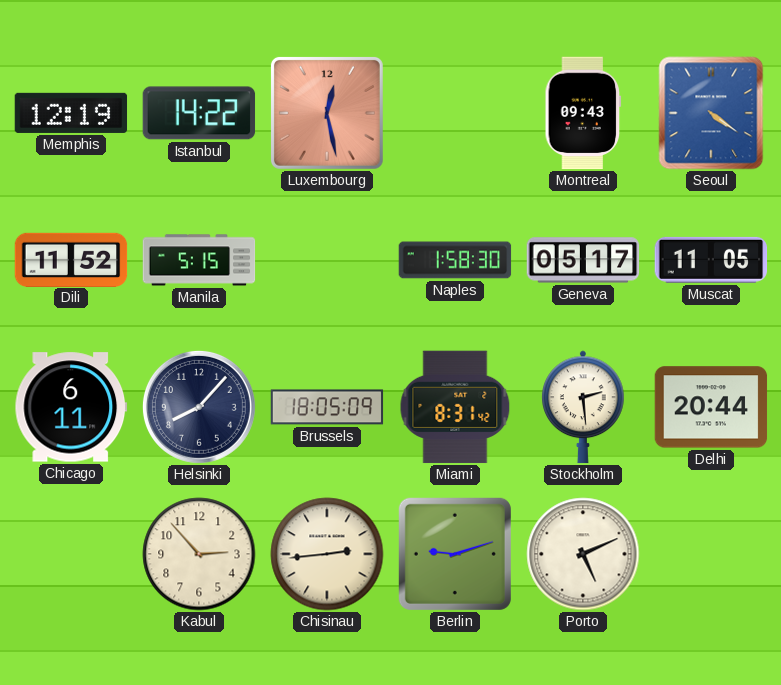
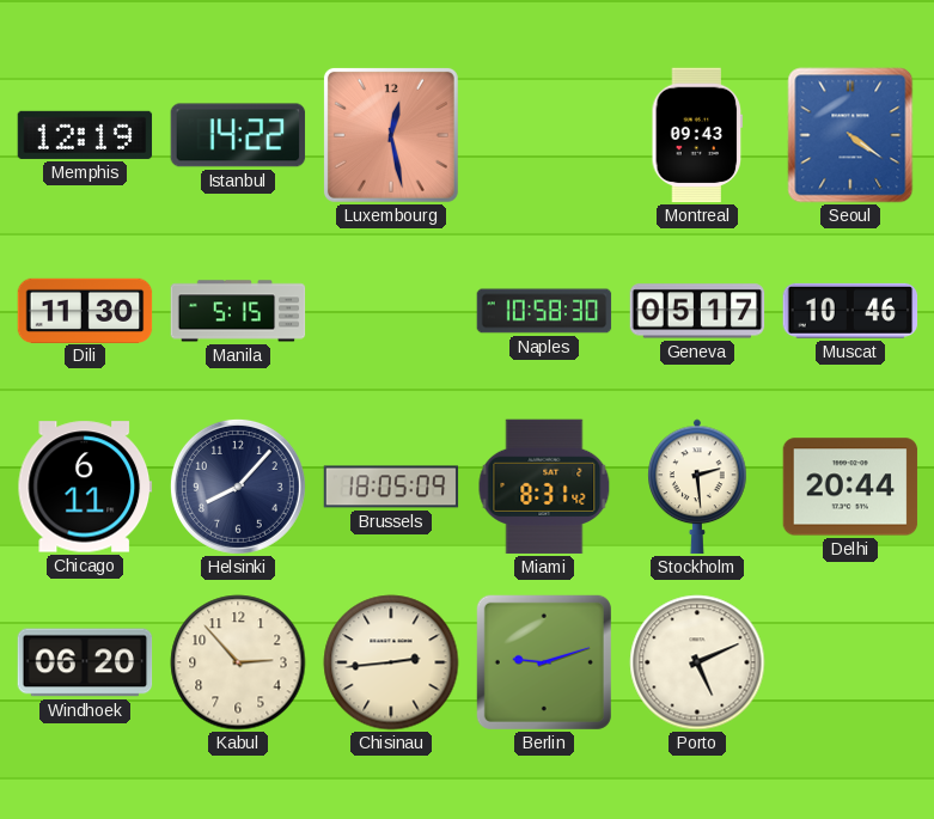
Dili: 11:52 -> 11:30 (85, 310)
Naples: 1:58 -> 10:58 (544, 311)
Muscat: 11:05 -> 10:46 (850, 311)
Windhoek: none -> 06:20 (85, 662)
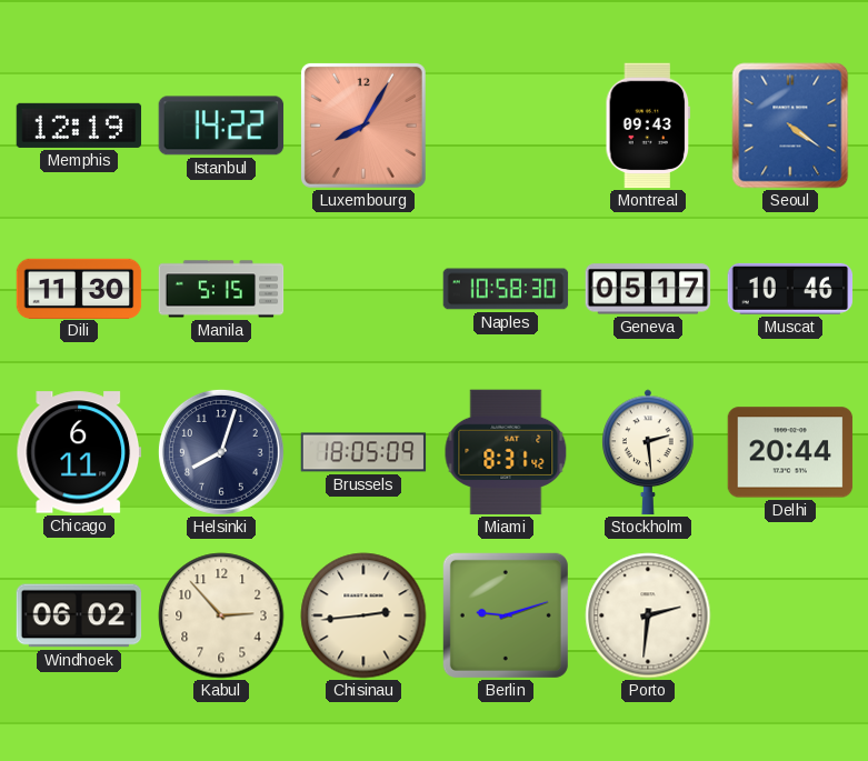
Luxembourg: 12:28 -> 8:05 (363, 126)
Helsinki: 8:07 -> 8:03 (221, 452)
Windhoek: 06:20 -> 06:02 (79, 615)
Porto: 5:11 -> 2:31 (648, 615)
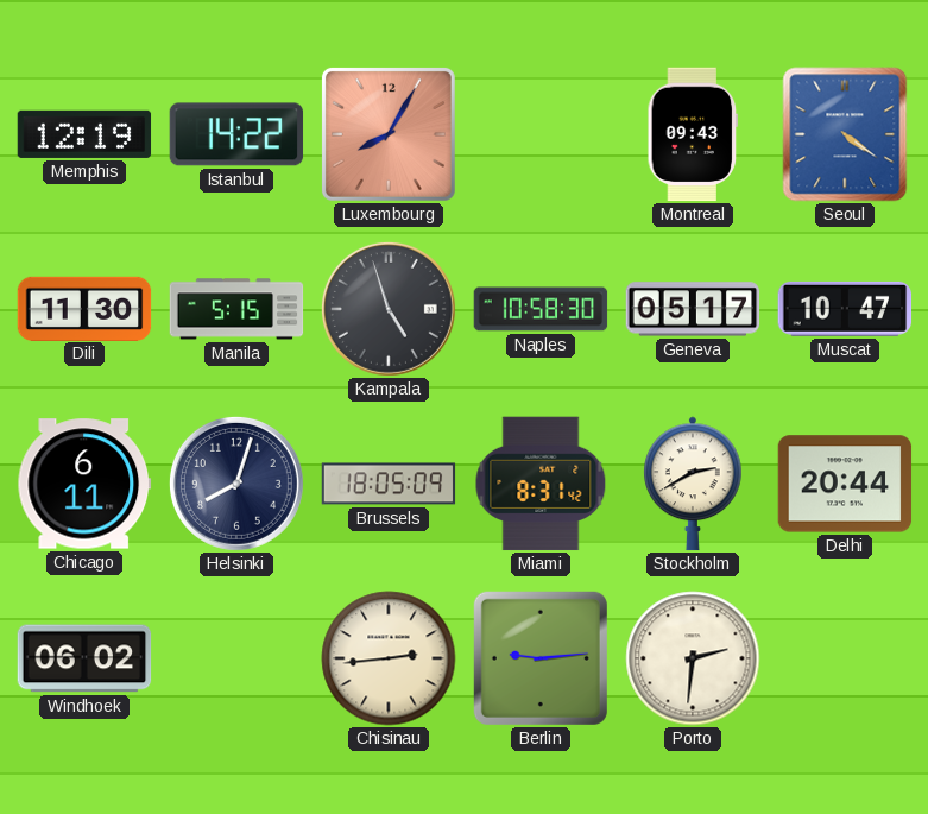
Kampala: none -> 4:57 (389, 309)
Muscat: 10:46 -> 10:47 (845, 309)
Stockholm: 2:29 -> 2:40 (694, 484)
Kabul: 2:53 -> none (221, 615)
Berlin: 9:12 -> 9:14 (541, 658)
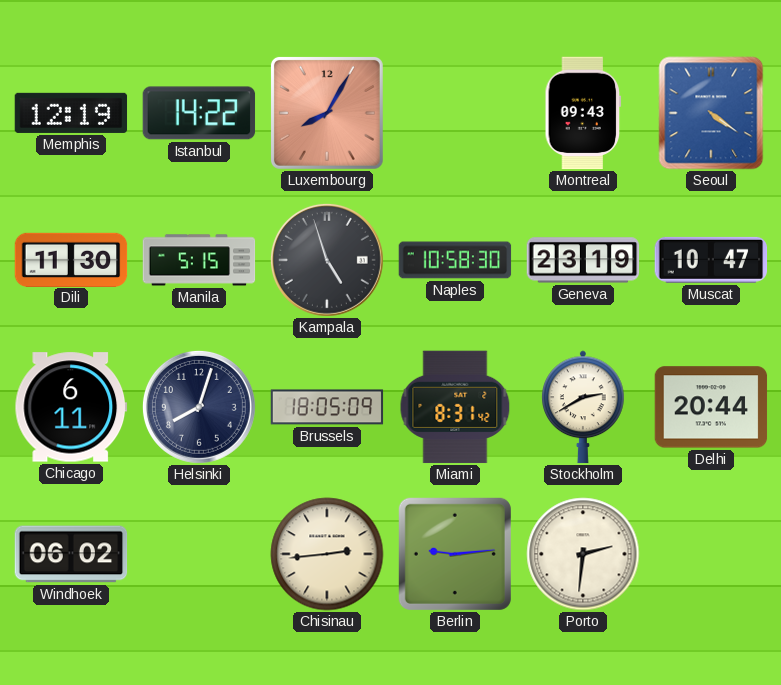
Geneva: 05:17 -> 23:19 (583, 260)
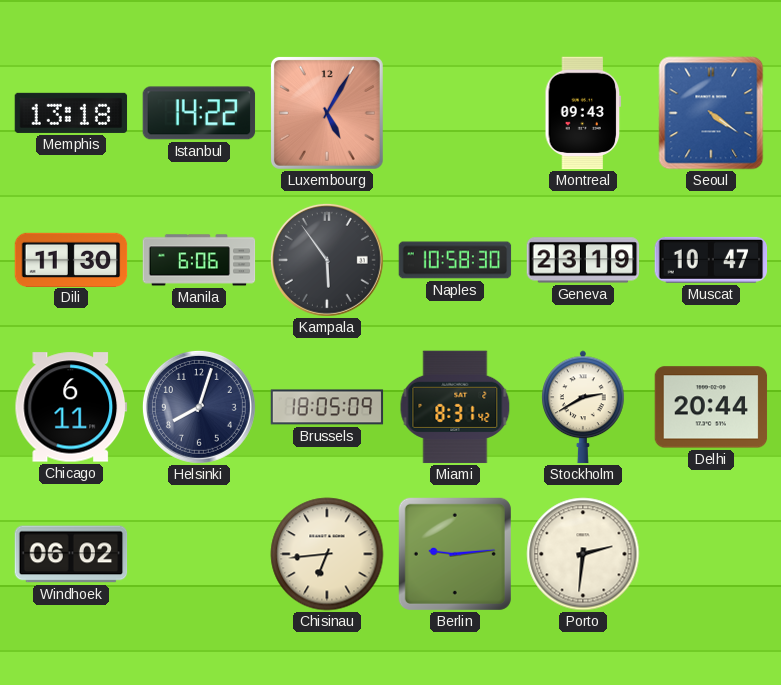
Memphis: 12:19 -> 13:18 (71, 113)
Luxembourg: 8:05 -> 5:05 (327, 113)
Manila: 5:15 -> 6:06 (199, 260)
Kampala: 4:57 -> 5:54 (327, 260)
Chisinau: 2:44 -> 6:44 (327, 554)
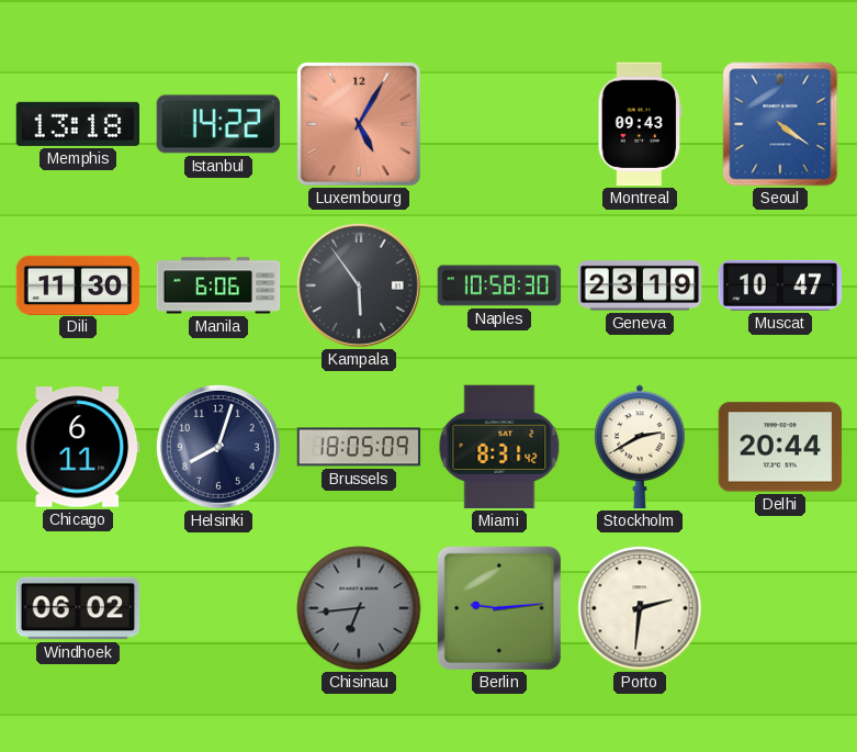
Chisinau dial: cream -> grey (359, 608)
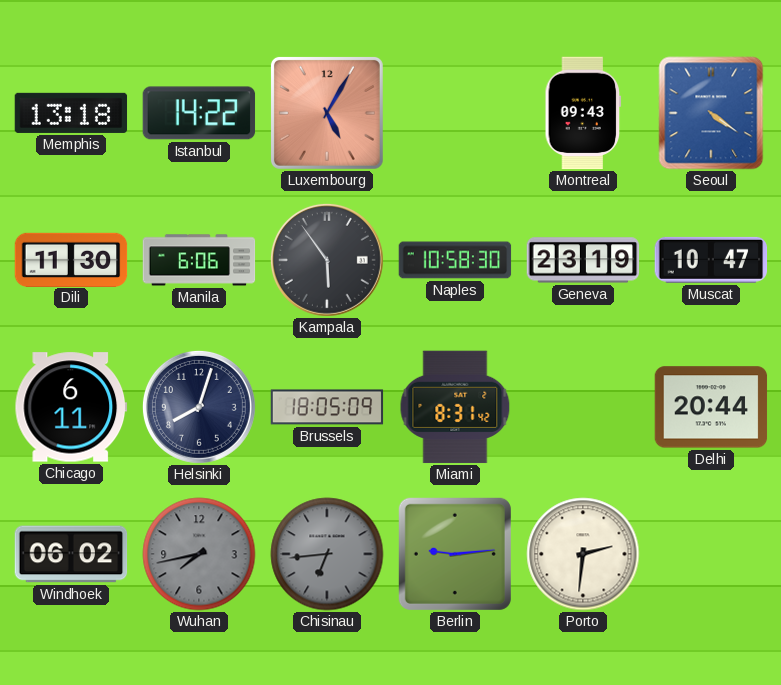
Stockholm: 2:40 -> none (641, 447)
Wuhan: none -> 7:43 (199, 554)
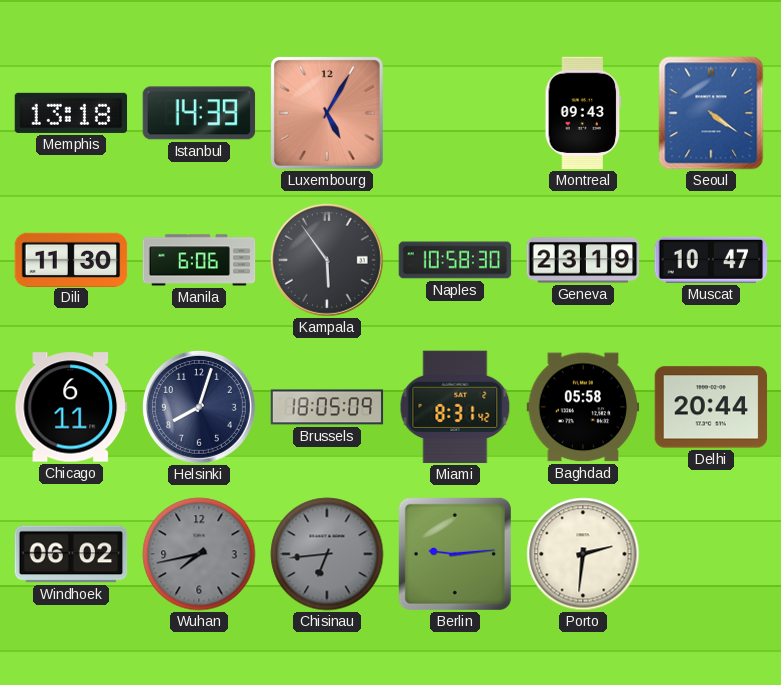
Istanbul: 14:22 -> 14:39 (199, 113)
Baghdad: none -> 05:58 (583, 407)
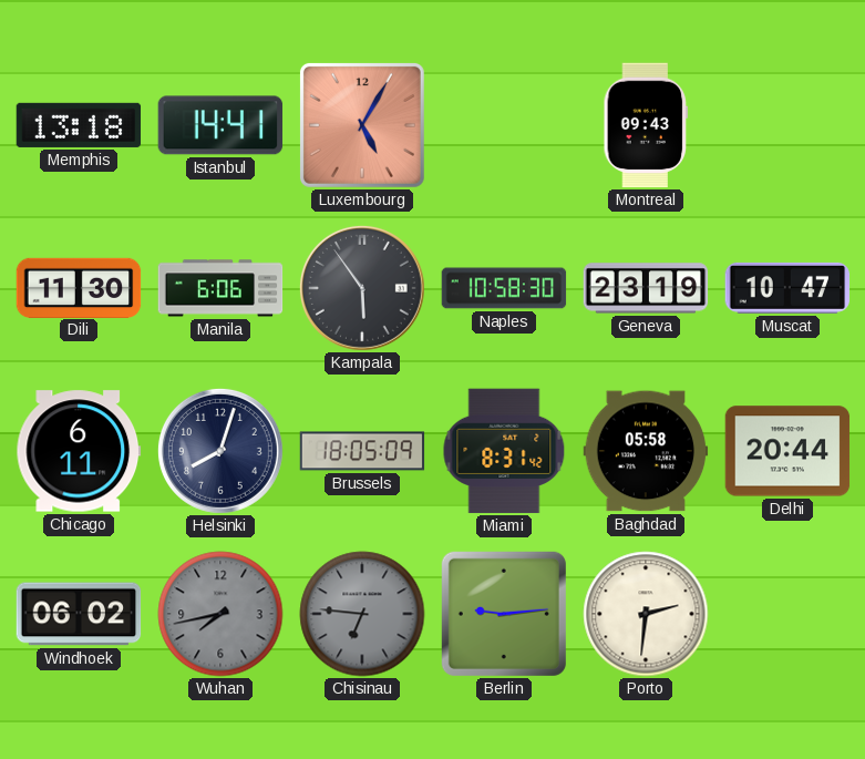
Istanbul: 14:39 -> 14:41 (220, 125)
Seoul: 4:21 -> none (711, 113)
Chisinau: 6:44 -> 6:46 (362, 614)
